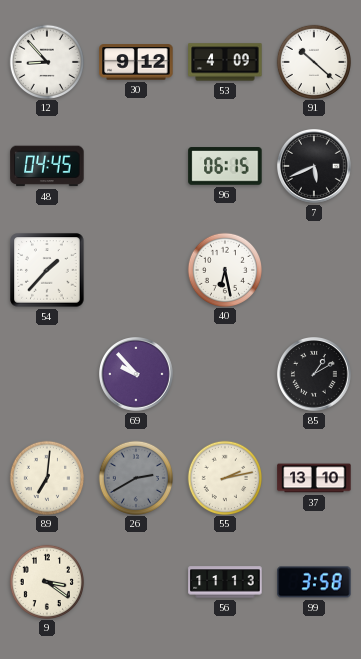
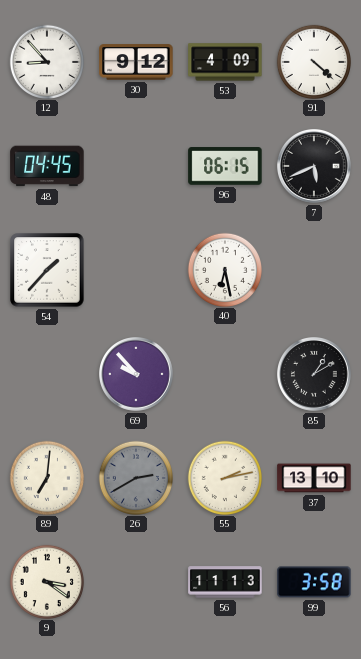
91: 10:22 -> 4:22 (313, 61)
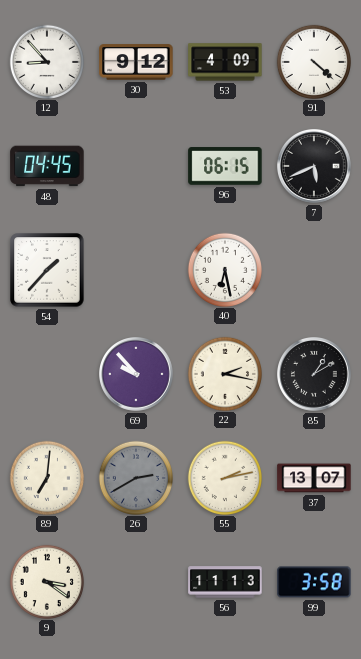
22: none -> 2:17 (224, 373)
37: 13:10 -> 13:07 (314, 478)
